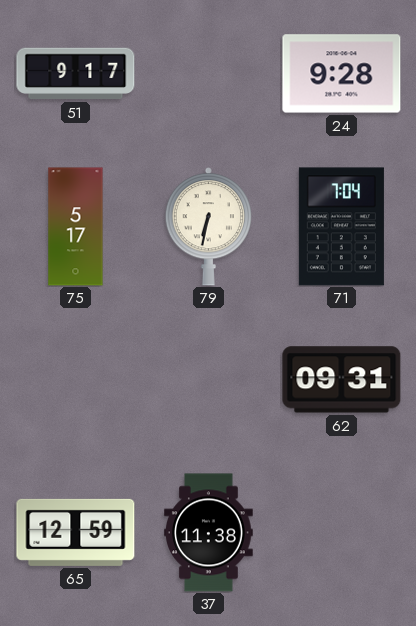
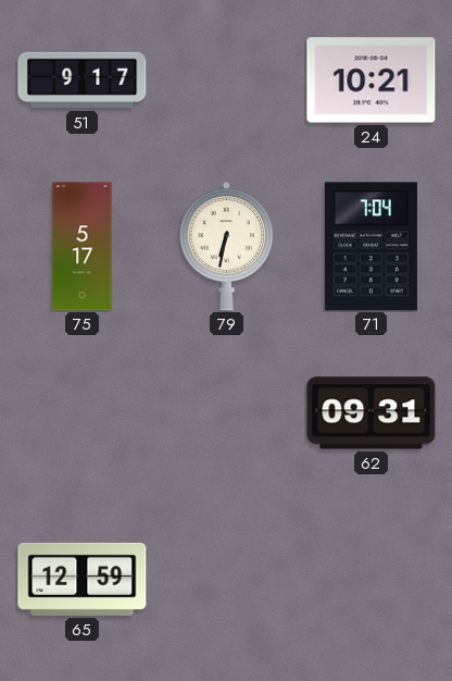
24: 9:28 -> 10:21 (372, 81)
37: 11:38 -> none (209, 533)
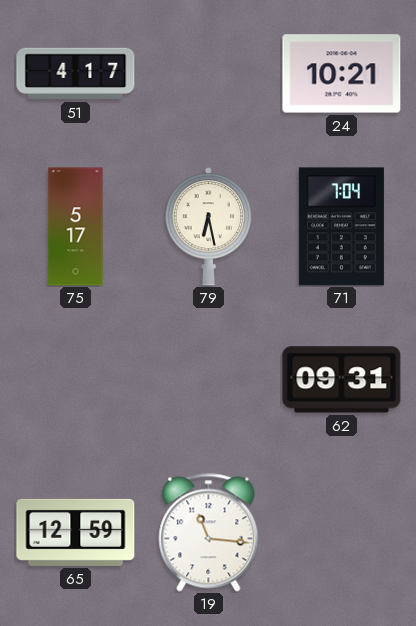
51: 9:17 -> 4:17 (76, 74)
79: 6:32 -> 6:28 (208, 227)
19: none -> 11:16 (209, 533)
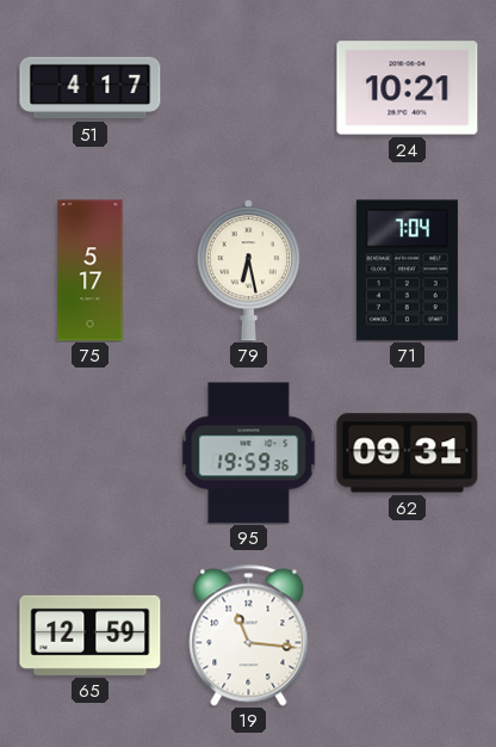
95: none -> 19:59 (249, 453)
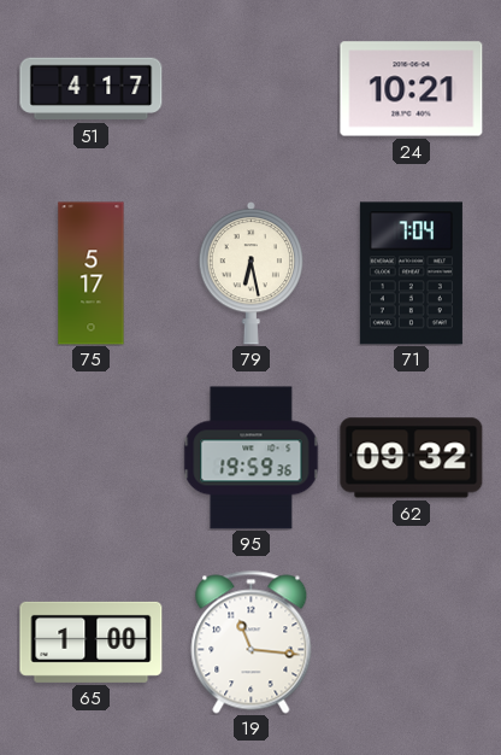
62: 09:31 -> 09:32 (412, 458)
65: 12:59 -> 1:00 (92, 642)
